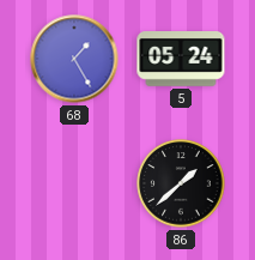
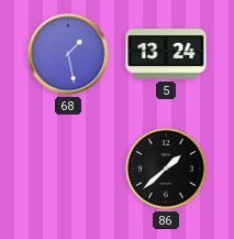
68: 1:25 -> 1:28 (68, 54)
5: 05:24 -> 13:24 (166, 55)
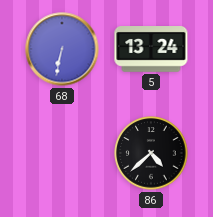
68: 1:28 -> 6:32 (62, 49)
86: 1:38 -> 4:38 (151, 153)
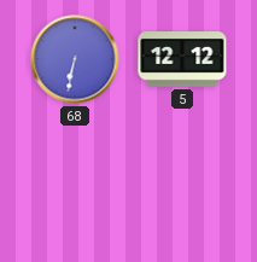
5: 13:24 -> 12:12 (182, 60)
86: 4:38 -> none (151, 153)
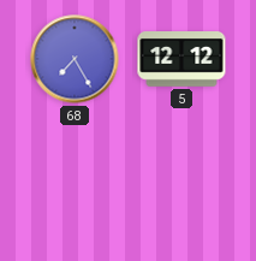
68: 6:32 -> 7:25 (75, 59)
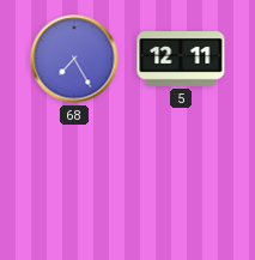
5: 12:12 -> 12:11 (181, 60)
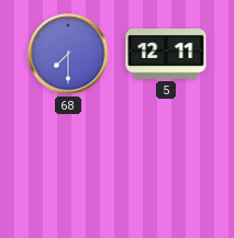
68: 7:25 -> 7:30 (68, 54)
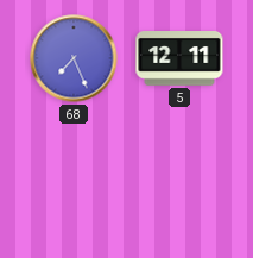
68: 7:30 -> 7:26 (74, 58)
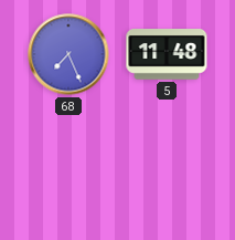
5: 12:11 -> 11:48 (167, 55)
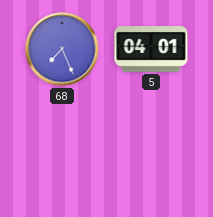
5: 11:48 -> 04:01 (151, 50)
